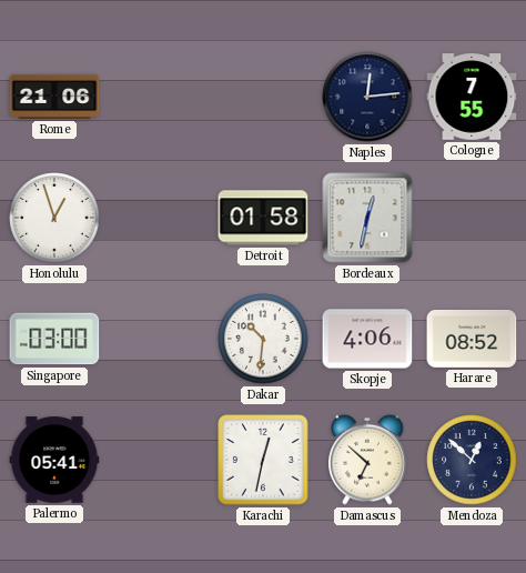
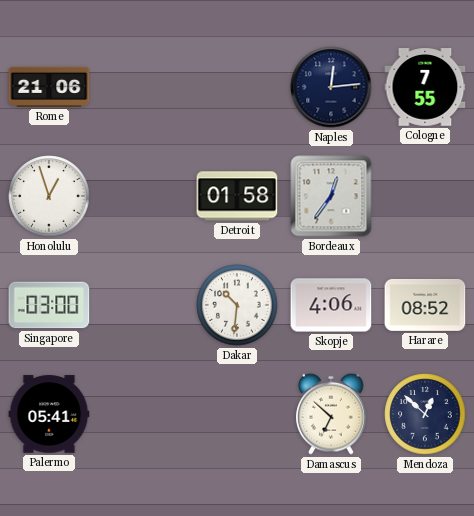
Bordeaux: 12:32 -> 12:36 (331, 196)
Karachi: 12:32 -> none (263, 460)
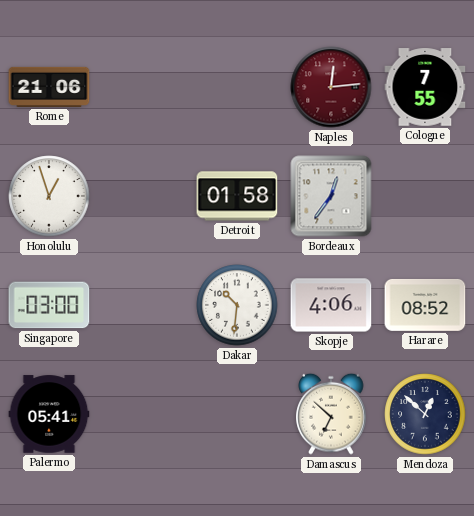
Naples dial: navy -> burgundy (331, 87)
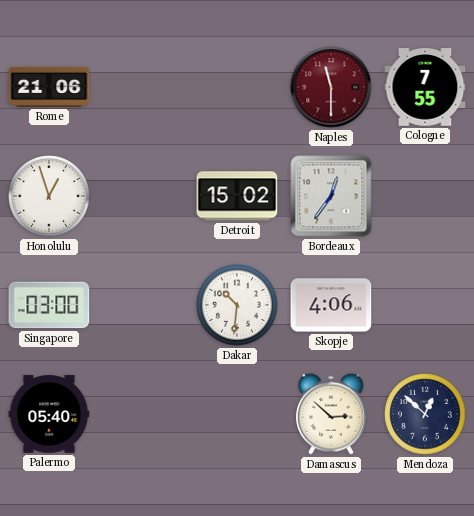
Naples: 12:14 -> 11:30 (331, 87)
Detroit: 01:58 -> 15:02 (237, 196)
Harare: 08:52 -> none (425, 305)
Palermo: 05:41 -> 05:40 (49, 414)
Damascus: 6:52 -> 2:52 (331, 414)
